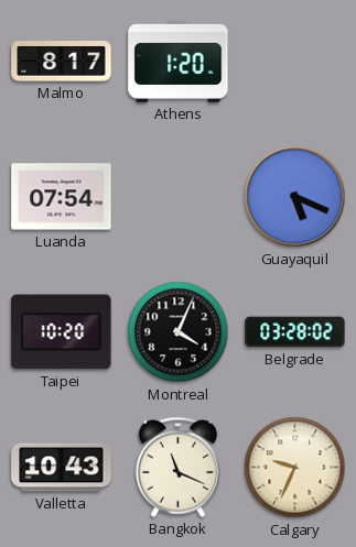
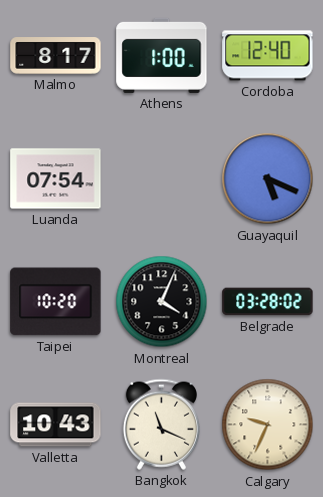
Athens: 1:20 -> 1:00 (162, 55)
Cordoba: none -> 12:40 (268, 56)
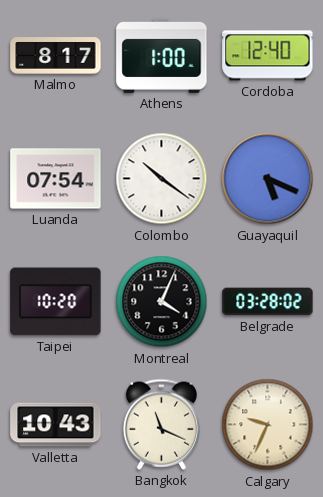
Colombo: none -> 10:21 (162, 179)
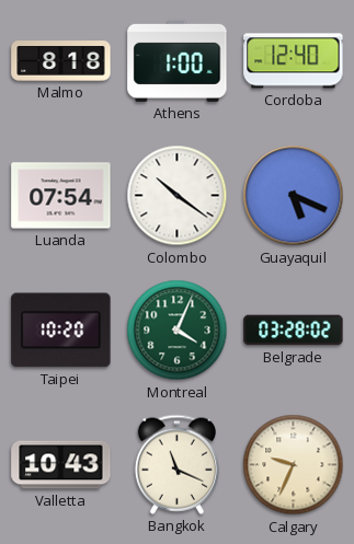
Malmo: 8:17 -> 8:18 (61, 61)
Montreal dial: black -> green (178, 331)
